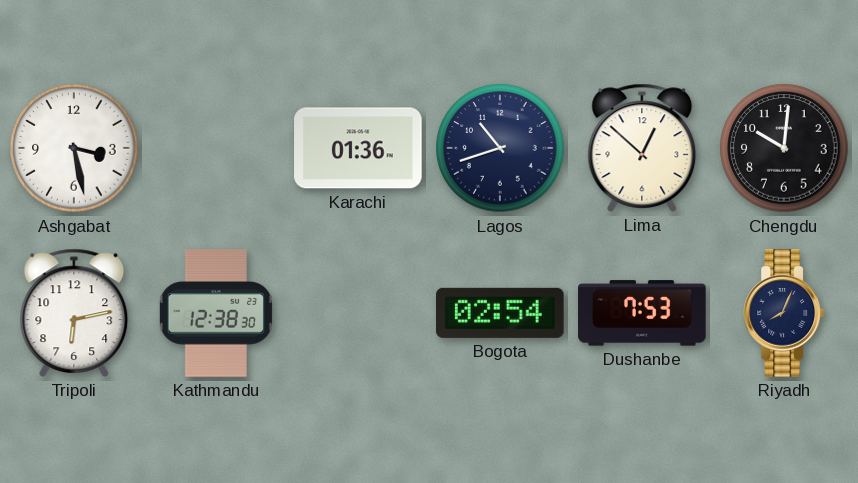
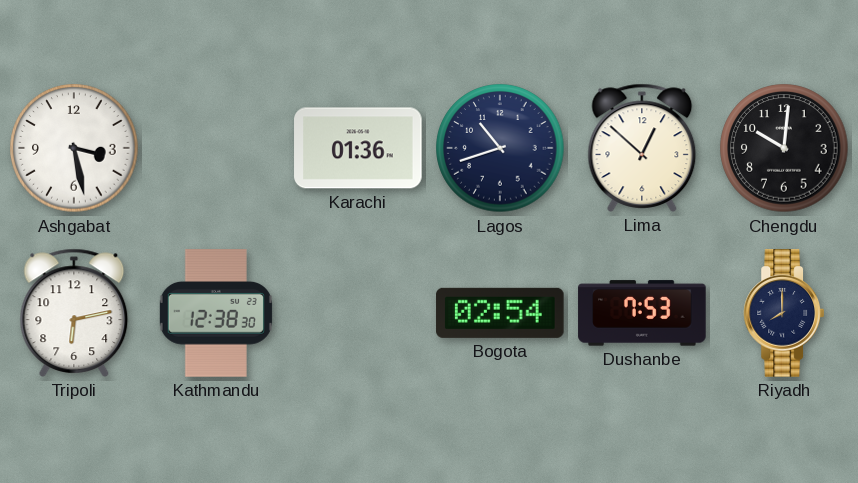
Riyadh: 8:04 -> 8:00 (783, 313)
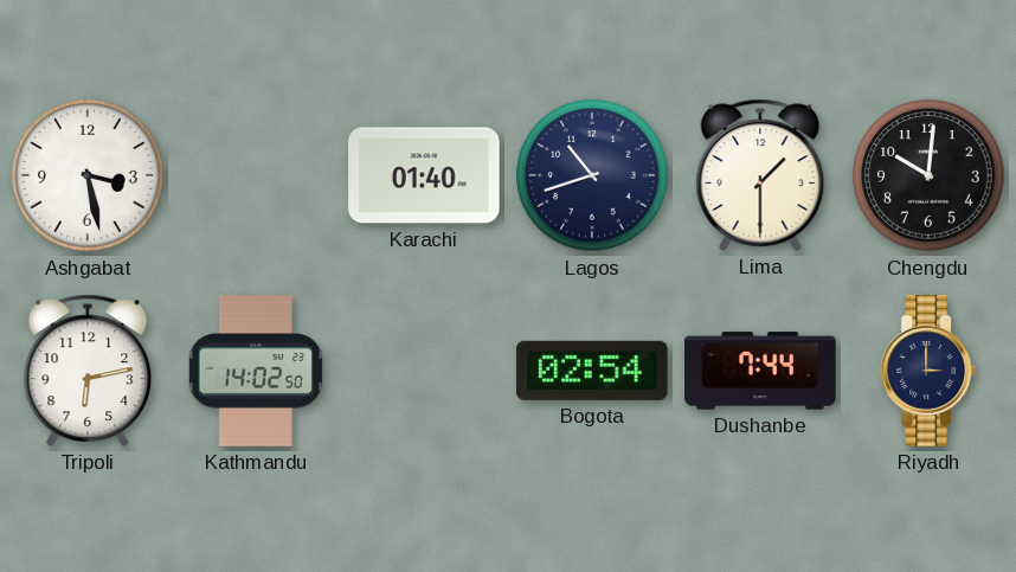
Karachi: 01:36 -> 01:40 (424, 175)
Lima: 12:52 -> 1:30 (760, 175)
Kathmandu: 12:38 -> 14:02 (256, 371)
Dushanbe: 7:53 -> 7:44 (760, 371)
Riyadh: 8:00 -> 3:00 (927, 371)
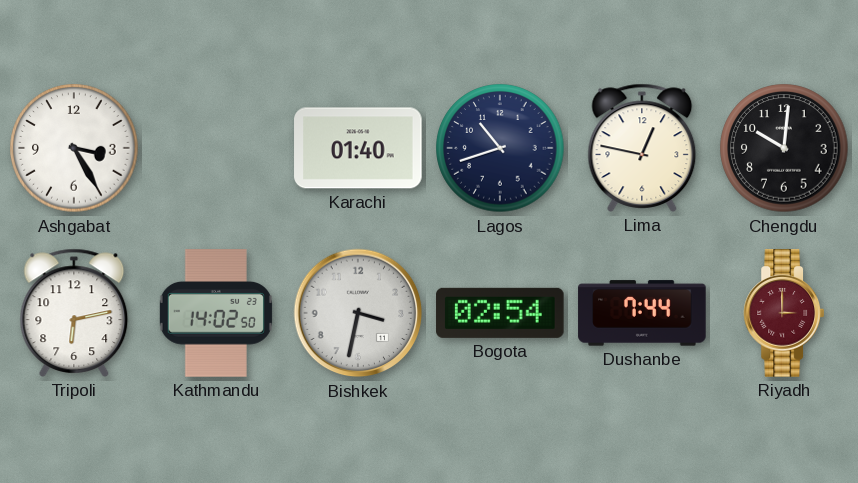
Ashgabat: 3:28 -> 3:25 (74, 148)
Lima: 1:30 -> 12:47 (642, 148)
Bishkek: none -> 3:32 (358, 313)
Riyadh dial: navy -> burgundy (783, 313)
